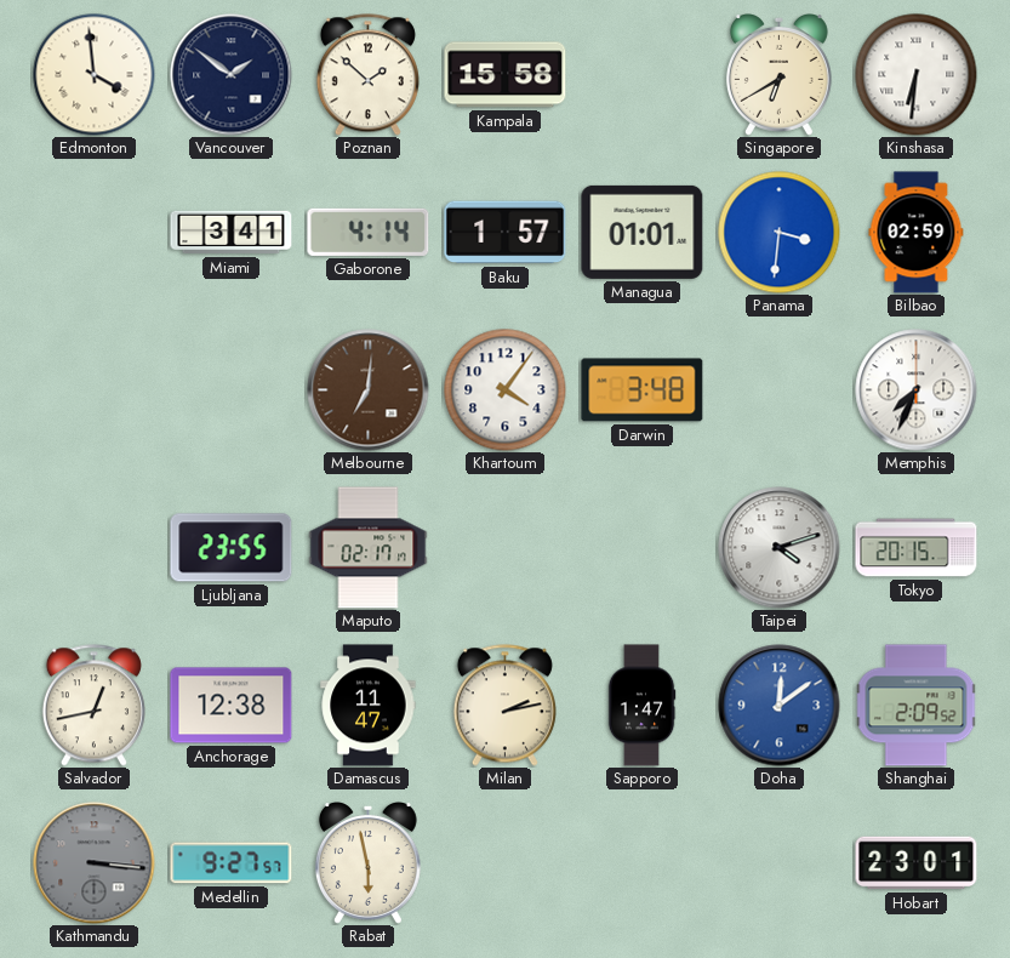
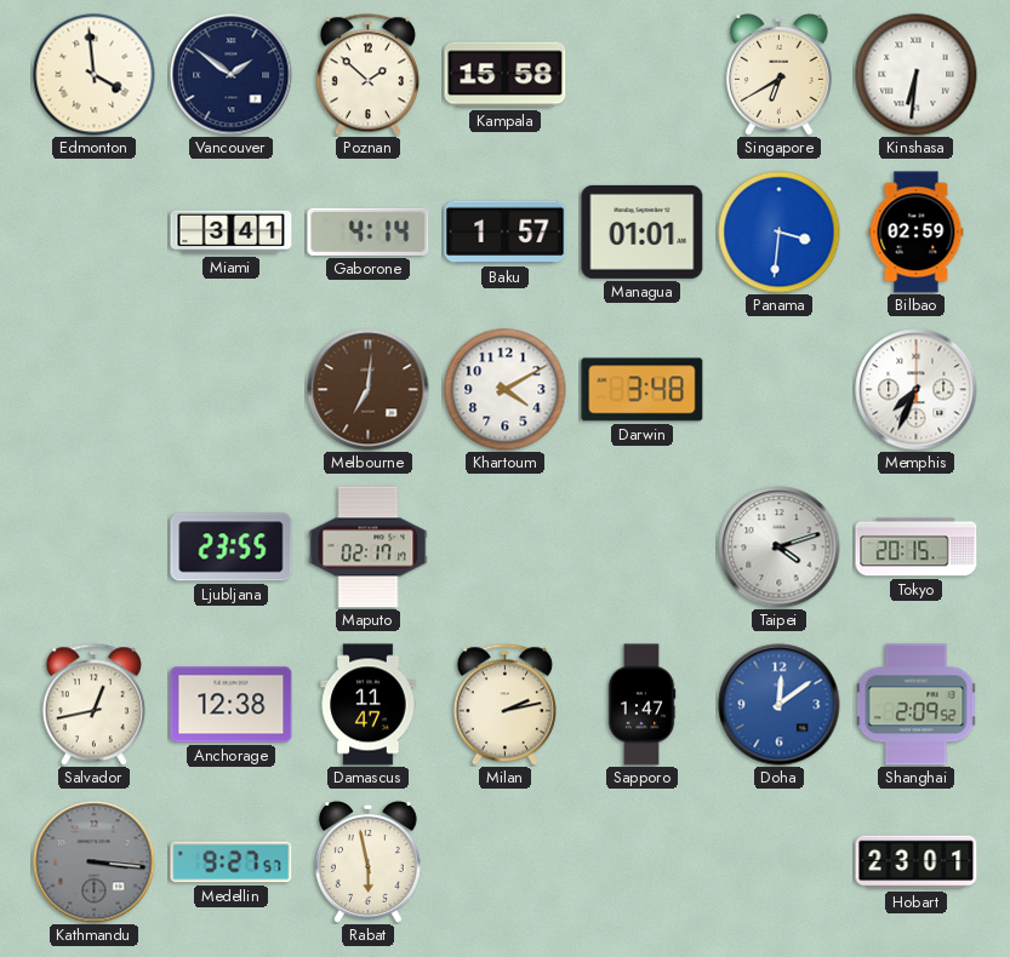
Khartoum: 4:06 -> 4:10 (506, 390)
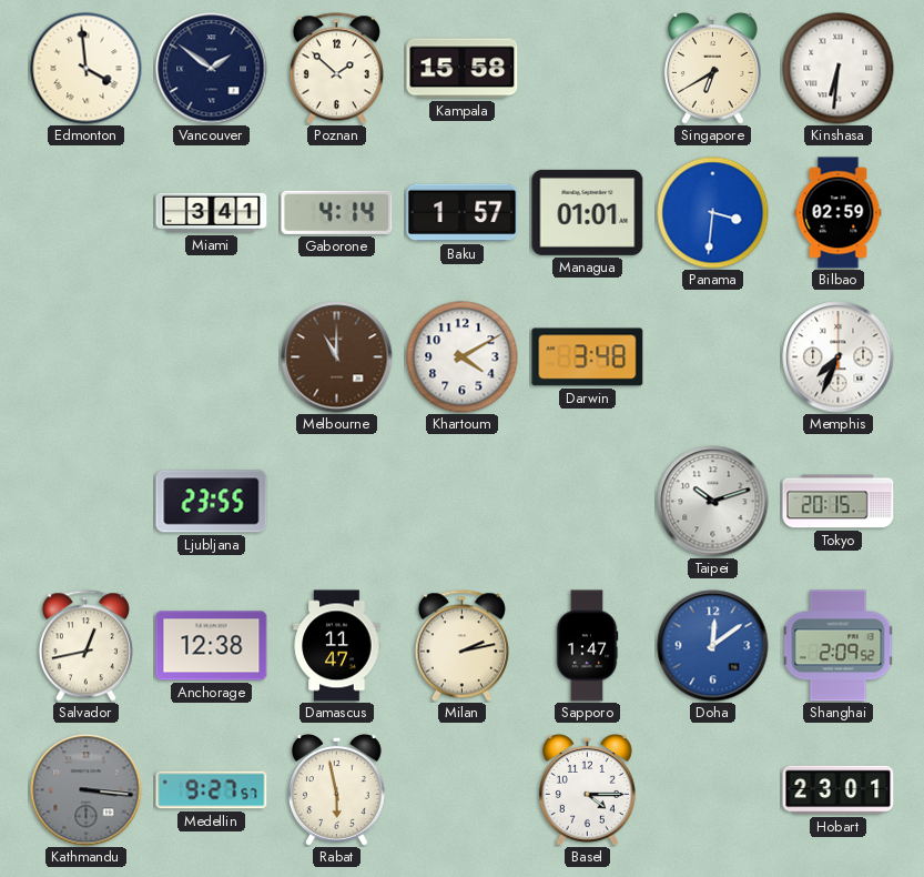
Melbourne: 7:01 -> 11:00 (337, 357)
Maputo: 02:17 -> none (369, 548)
Taipei: 4:12 -> 10:12 (713, 502)
Basel: none -> 4:15 (587, 790)
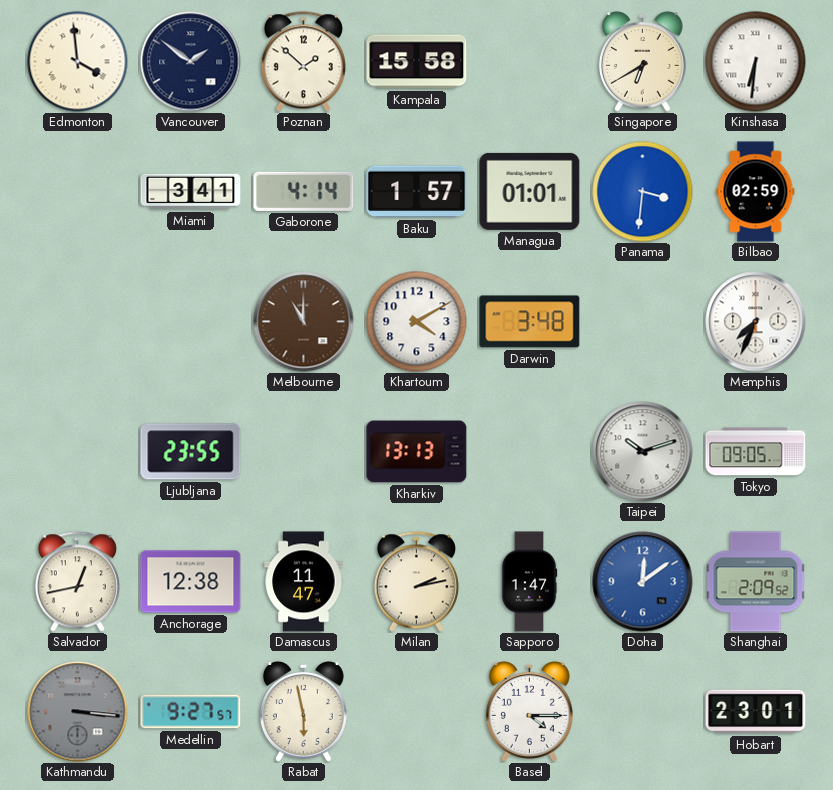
Kharkiv: none -> 13:13 (417, 452)
Tokyo: 20:15 -> 09:05 (756, 452)
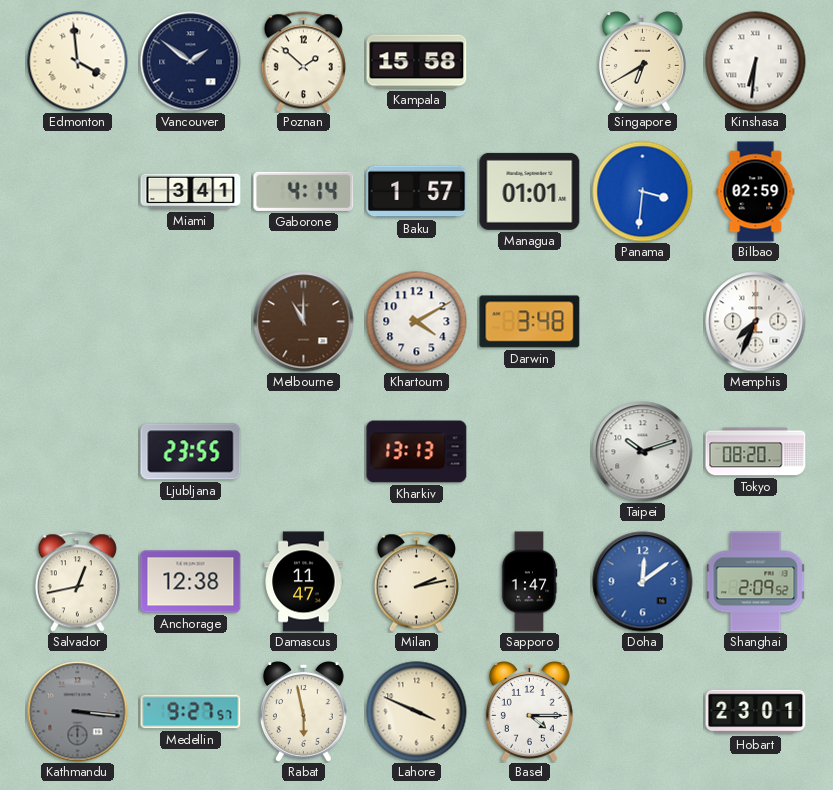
Tokyo: 09:05 -> 08:20 (756, 452)
Lahore: none -> 3:49 (417, 712)
